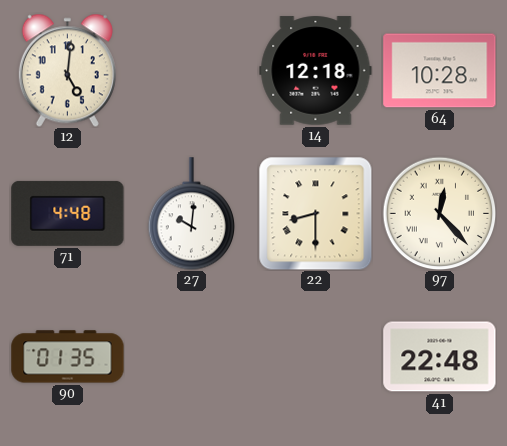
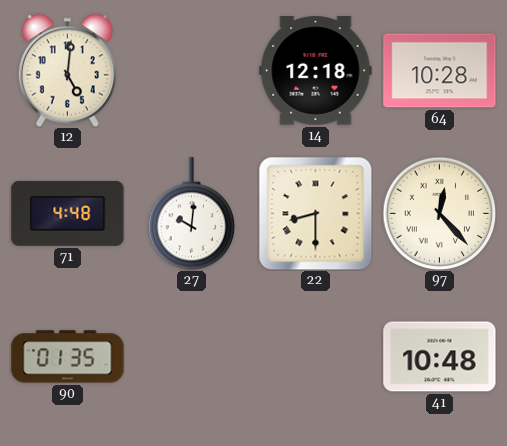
41: 22:48 -> 10:48 (440, 357)
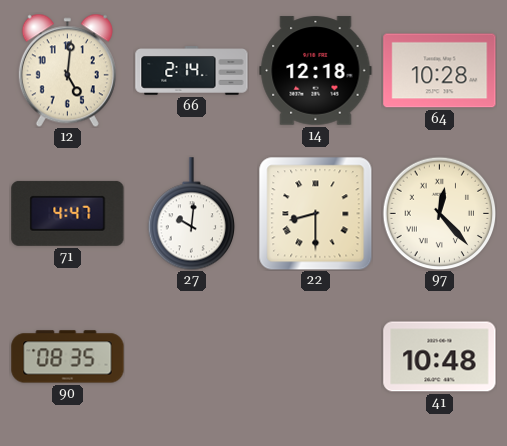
66: none -> 2:14 (192, 71)
71: 4:48 -> 4:47 (68, 213)
90: 01:35 -> 08:35 (68, 357)
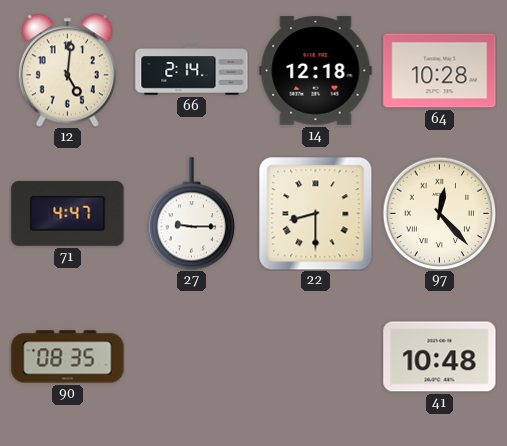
27: 10:01 -> 9:15 (191, 214)
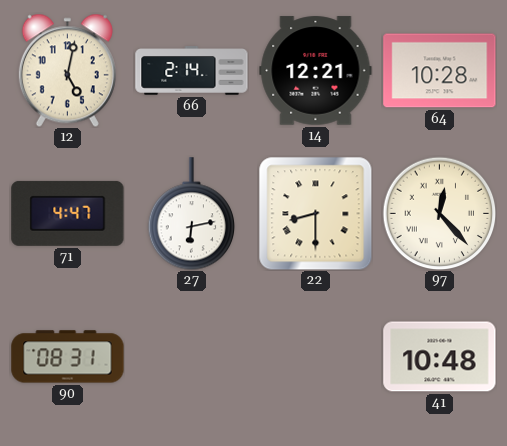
12: 5:01 -> 5:02 (67, 70)
14: 12:18 -> 12:21 (316, 71)
27: 9:15 -> 6:13 (191, 214)
90: 08:35 -> 08:31 (68, 357)
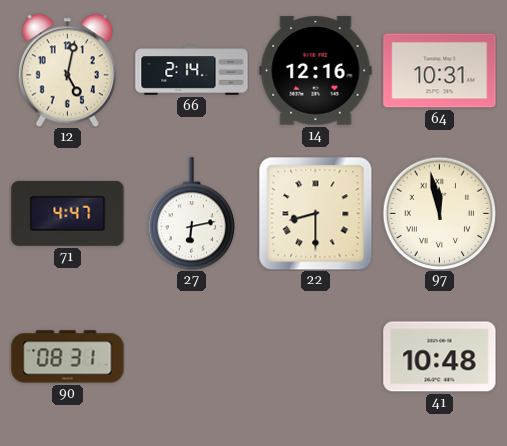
14: 12:21 -> 12:16 (316, 71)
64: 10:28 -> 10:31 (440, 71)
97: 12:23 -> 11:58 (439, 213)
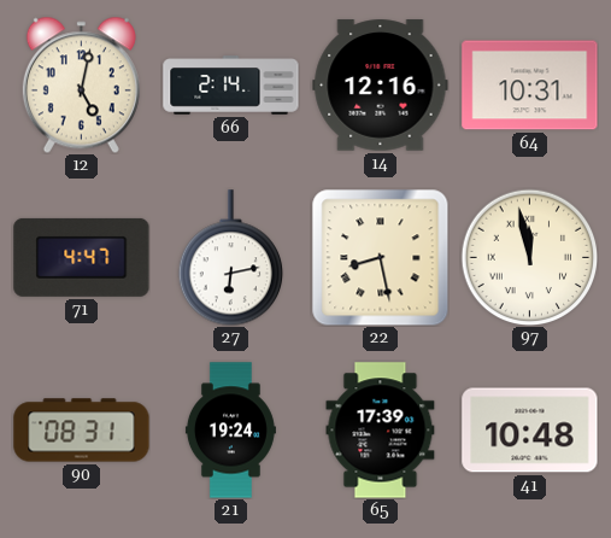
22: 8:30 -> 8:28 (380, 257)
21: none -> 19:24 (230, 431)
65: none -> 17:39 (381, 431)
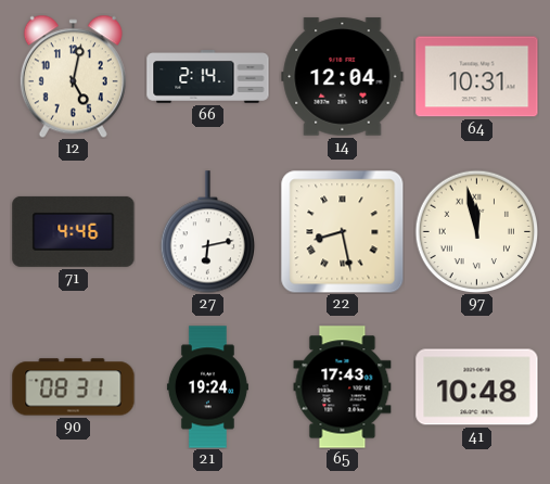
14: 12:16 -> 12:04 (343, 77)
71: 4:47 -> 4:46 (74, 231)
65: 17:39 -> 17:43 (343, 387)
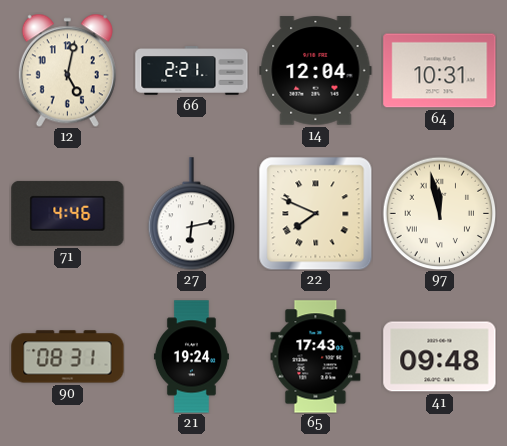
66: 2:14 -> 2:21 (192, 71)
22: 8:28 -> 7:49 (315, 213)
41: 10:48 -> 09:48 (440, 357)
